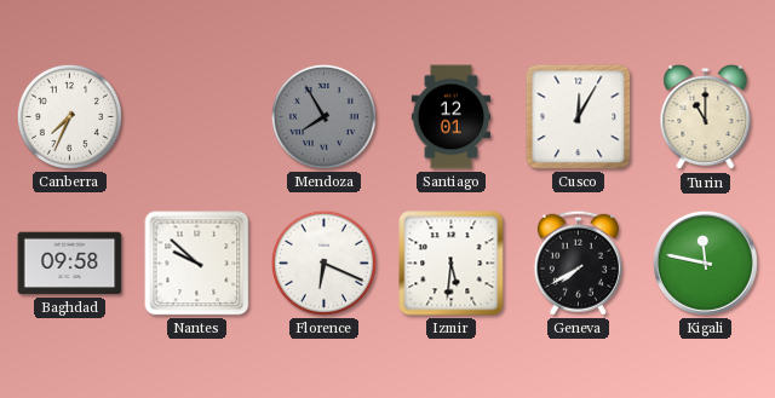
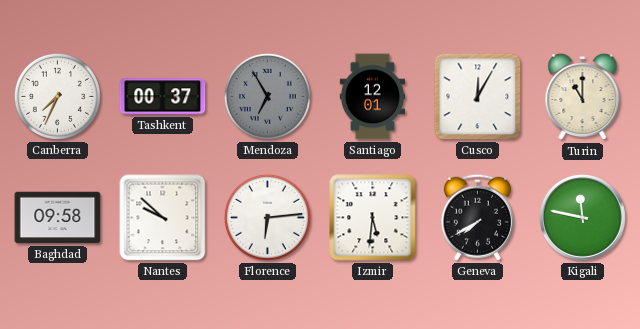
Tashkent: none -> 00:37 (163, 97)
Mendoza: 7:55 -> 6:55 (267, 96)
Florence: 6:19 -> 6:14 (267, 217)
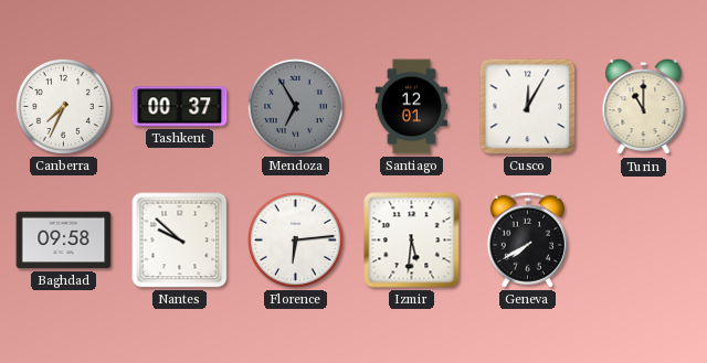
Kigali: 11:47 -> none (582, 217)
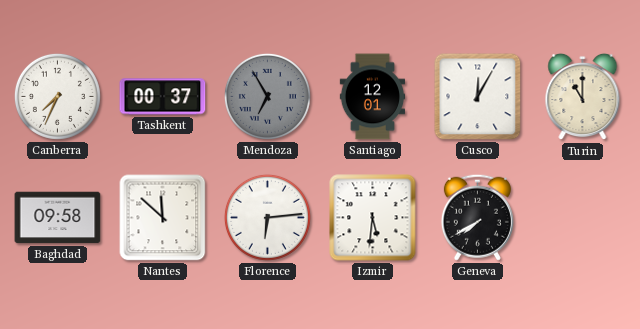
Nantes: 9:52 -> 11:52 (163, 218)
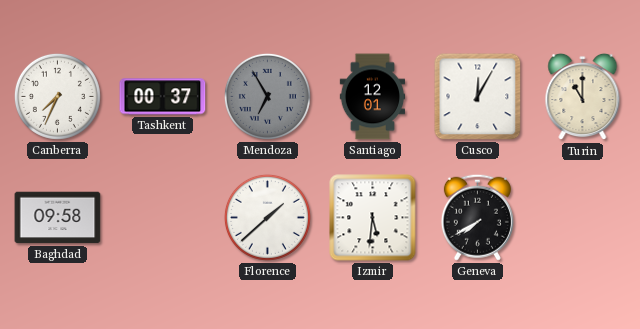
Nantes: 11:52 -> none (163, 218)
Florence: 6:14 -> 1:38 (267, 217)
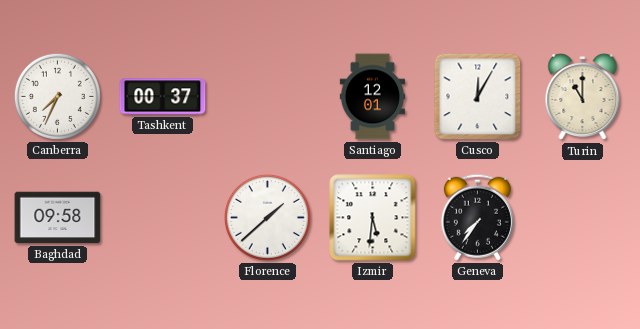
Mendoza: 6:55 -> none (267, 96)
Geneva: 7:40 -> 7:36 (477, 217)
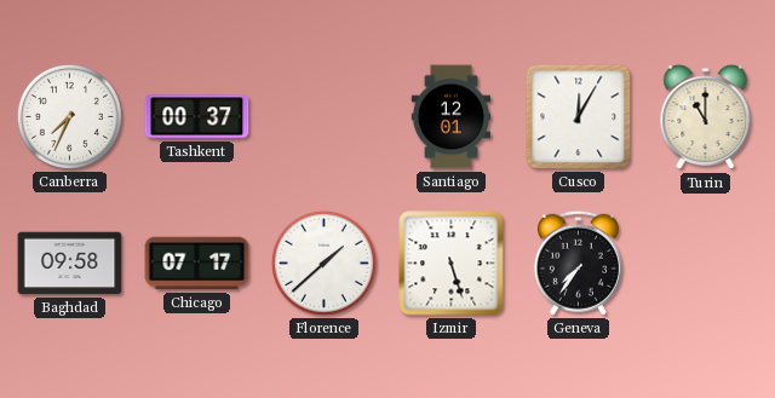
Chicago: none -> 07:17 (197, 264)
Izmir: 5:31 -> 5:27 (452, 264)
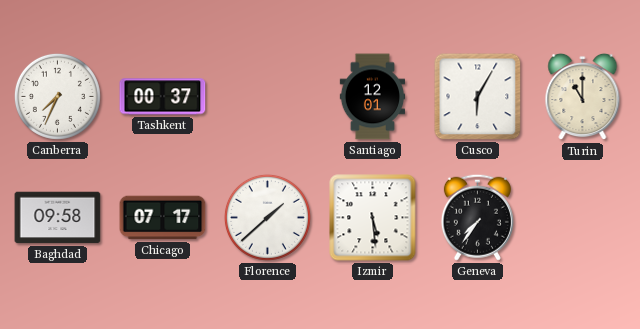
Cusco: 12:05 -> 6:05 (478, 97)
Izmir: 5:27 -> 5:29 (373, 218)
